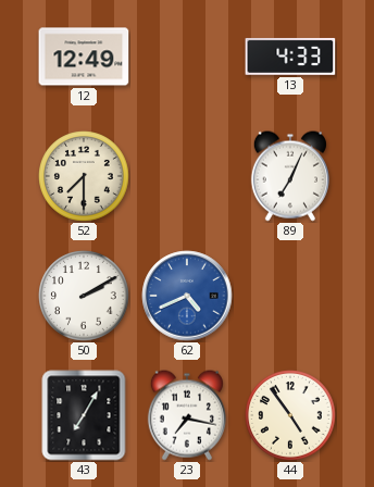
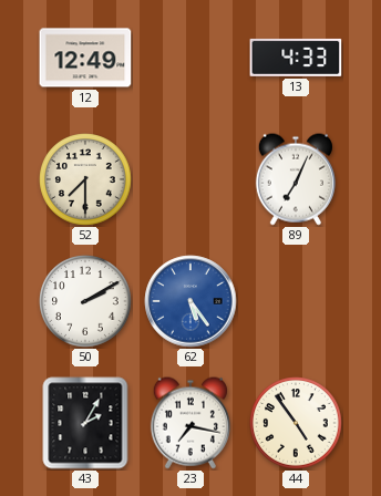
62: 4:41 -> 5:24 (190, 301)
43: 7:05 -> 2:05 (85, 423)
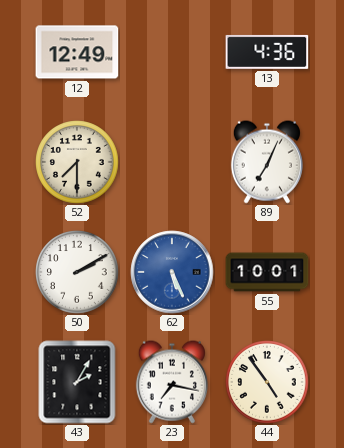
13: 4:33 -> 4:36 (267, 52)
62: 5:24 -> 5:26 (172, 272)
55: none -> 10:01 (267, 272)
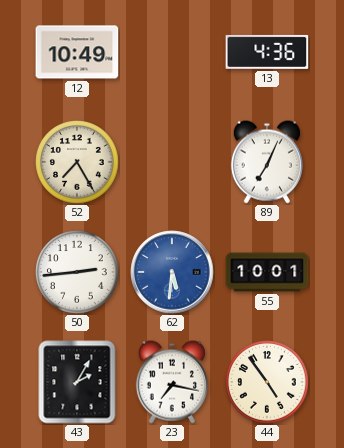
12: 12:49 -> 10:49 (77, 52)
52: 7:30 -> 7:25 (77, 162)
50: 2:10 -> 2:44 (77, 272)
62: 5:26 -> 5:31 (172, 272)
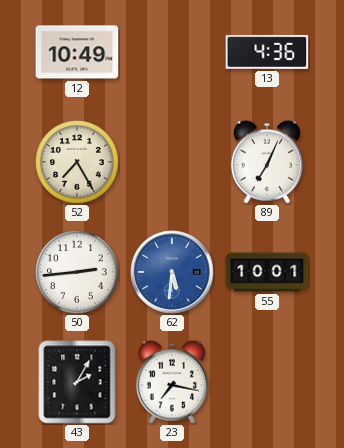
44: 4:54 -> none (267, 382)
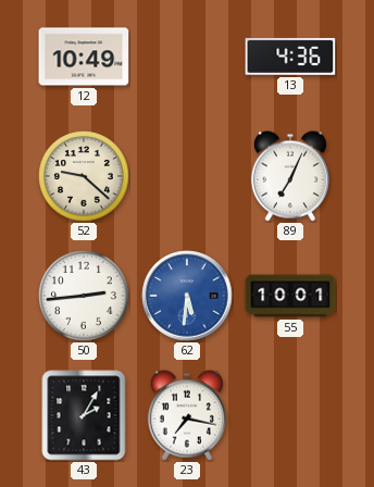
52: 7:25 -> 9:22 (84, 176)
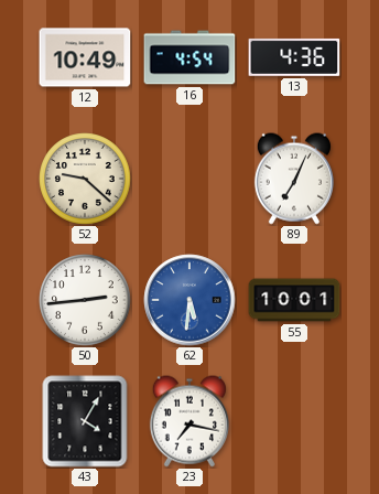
16: none -> 4:54 (189, 57)
43: 2:05 -> 4:05 (85, 421)
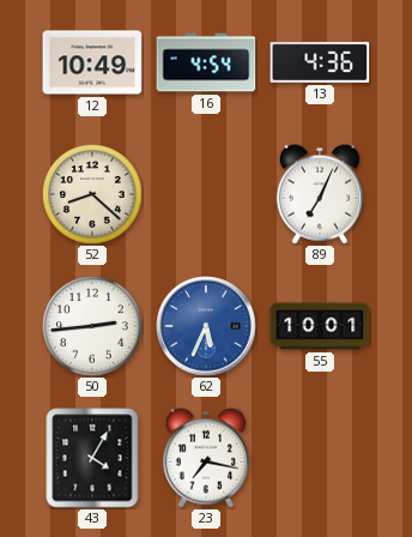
52: 9:22 -> 8:22 (92, 194)
62: 5:31 -> 5:34 (206, 326)
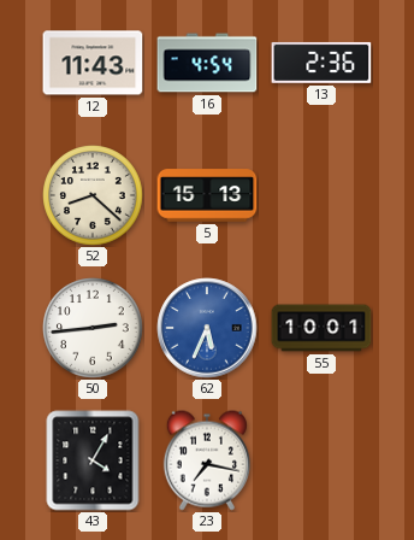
12: 10:49 -> 11:43 (93, 63)
13: 4:36 -> 2:36 (321, 63)
5: none -> 15:13 (207, 195)
89: 7:04 -> none (320, 194)
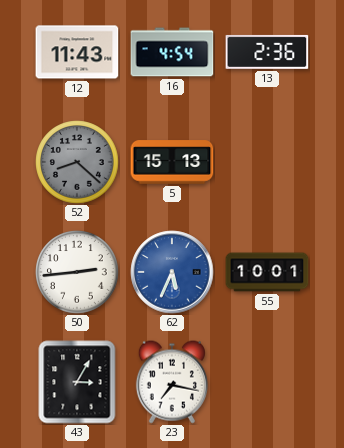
52 dial: cream -> grey (77, 162)
43: 4:05 -> 3:05 (77, 382)
